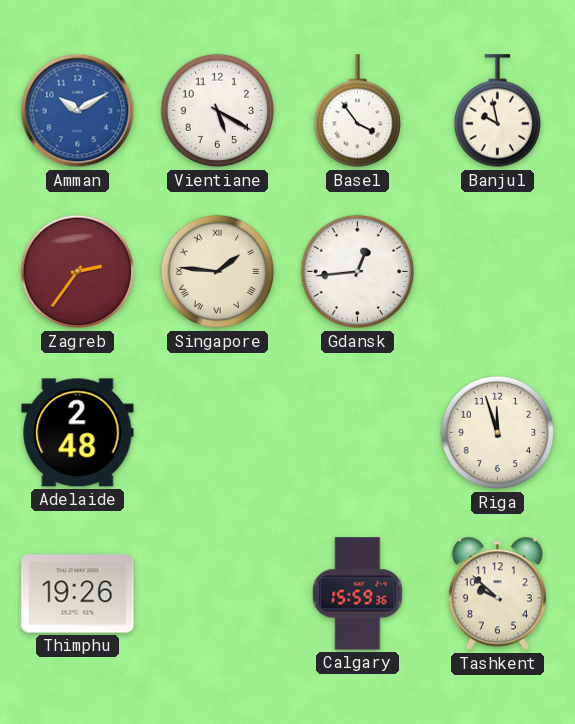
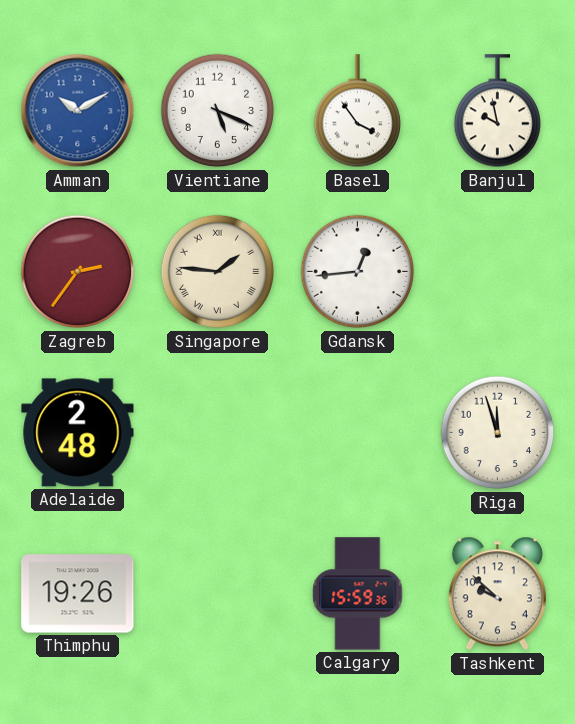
Vientiane: 5:20 -> 5:19 (218, 111)
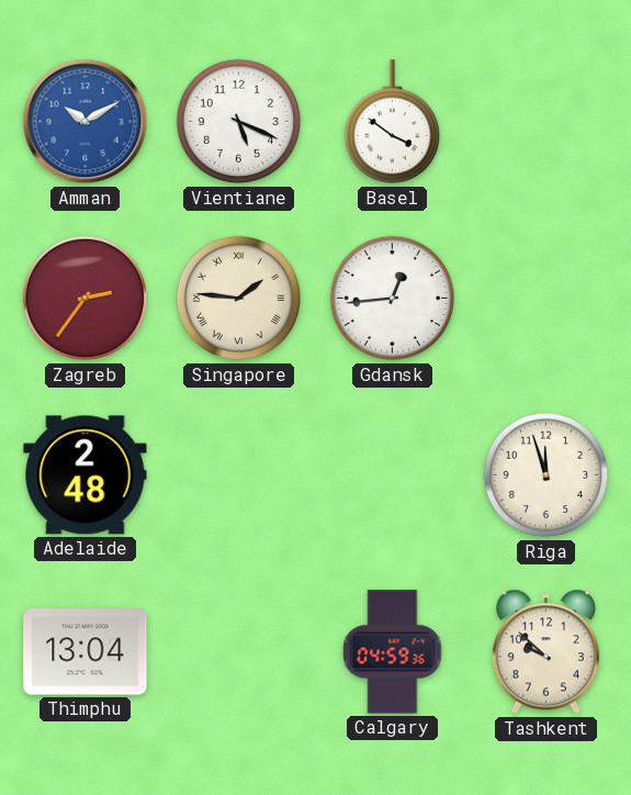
Basel: 3:54 -> 3:51 (393, 122)
Banjul: 9:58 -> none (498, 111)
Thimphu: 19:26 -> 13:04 (86, 652)
Calgary: 15:59 -> 04:59 (393, 652)
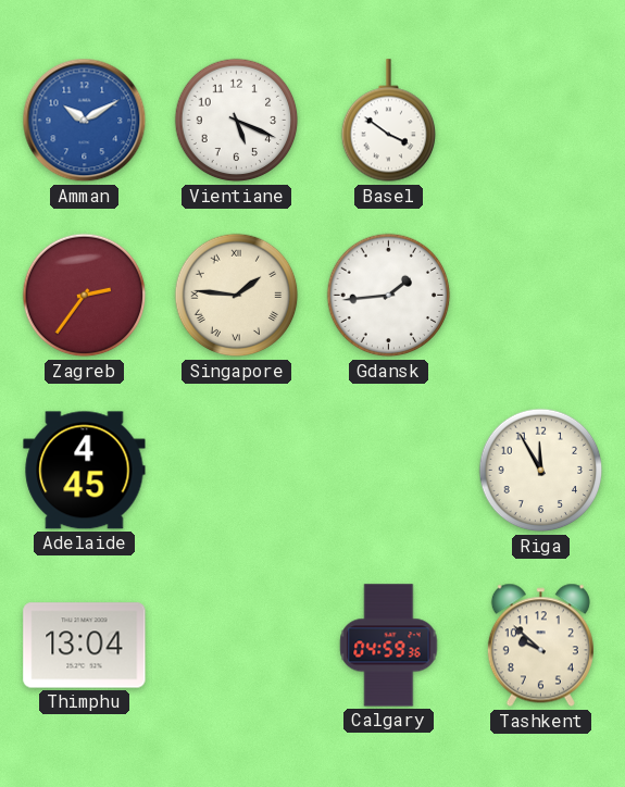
Gdansk: 12:44 -> 1:44 (389, 296)
Adelaide: 2:48 -> 4:45 (85, 471)
Riga: 11:57 -> 11:55 (541, 471)
